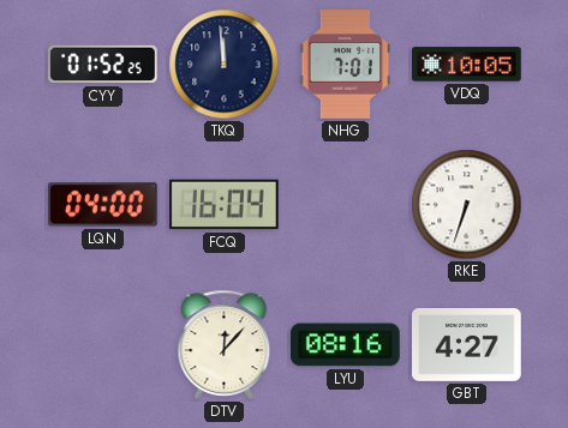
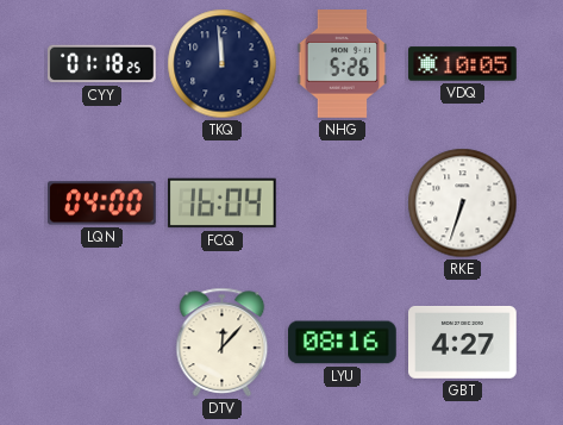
CYY: 01:52 -> 01:18 (102, 64)
NHG: 7:01 -> 5:26 (343, 64)
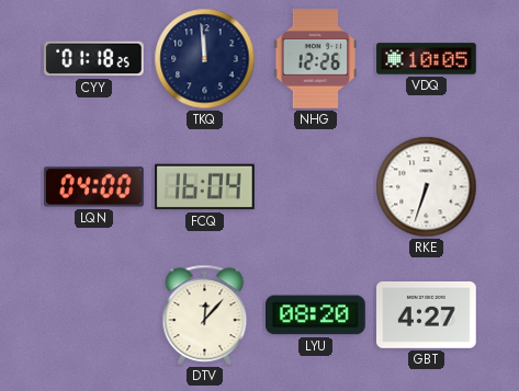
NHG: 5:26 -> 12:26 (316, 59)
LYU: 08:16 -> 08:20 (316, 315)
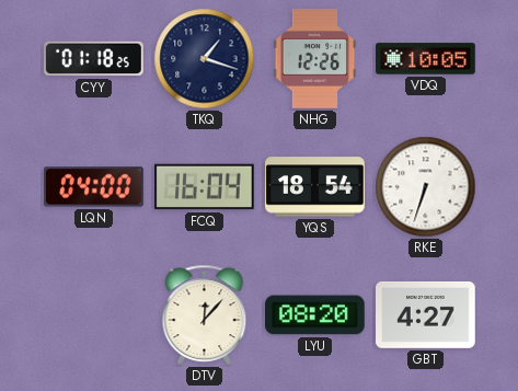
TKQ: 11:59 -> 1:18 (205, 59)
YQS: none -> 18:54 (315, 187)
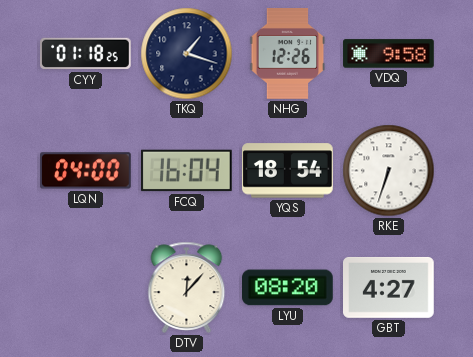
VDQ: 10:05 -> 9:58 (389, 54)
